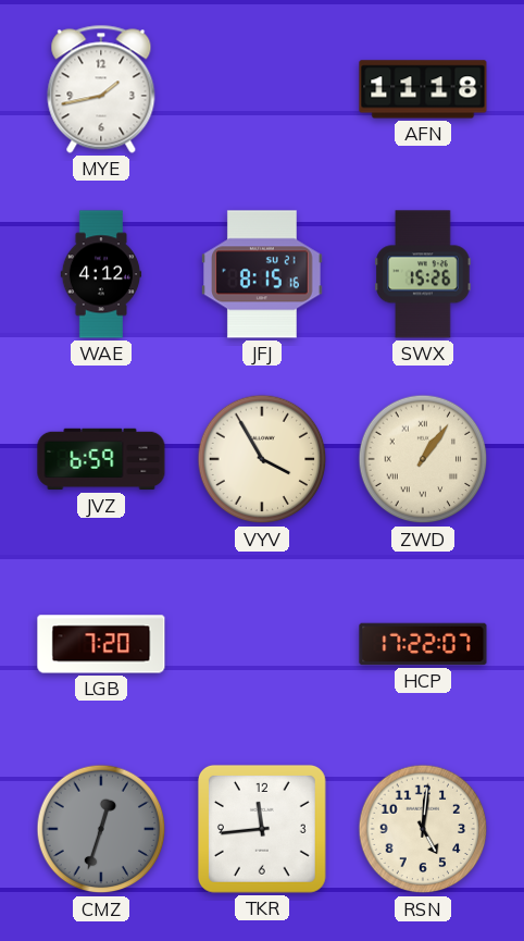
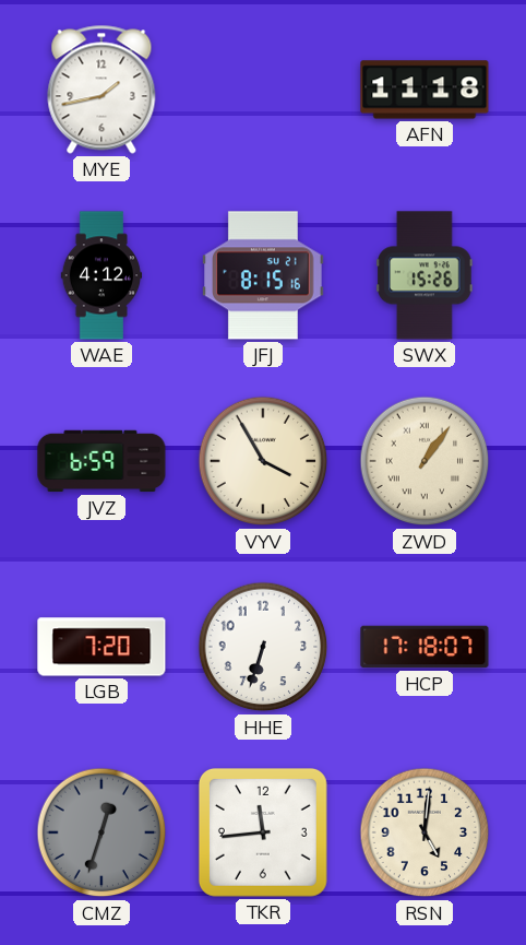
HHE: none -> 6:33 (263, 647)
HCP: 17:22 -> 17:18 (425, 647)
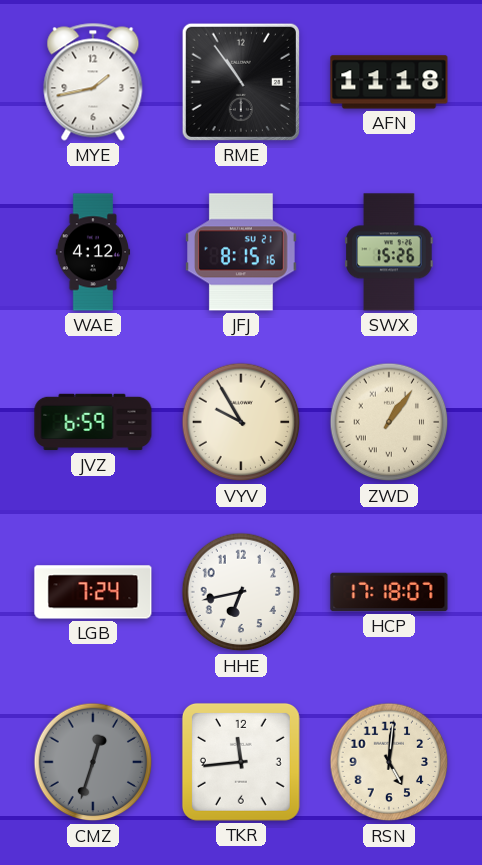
RME: none -> 10:54 (241, 82)
VYV: 3:55 -> 9:55 (241, 422)
LGB: 7:20 -> 7:24 (93, 592)
HHE: 6:33 -> 6:43 (241, 592)
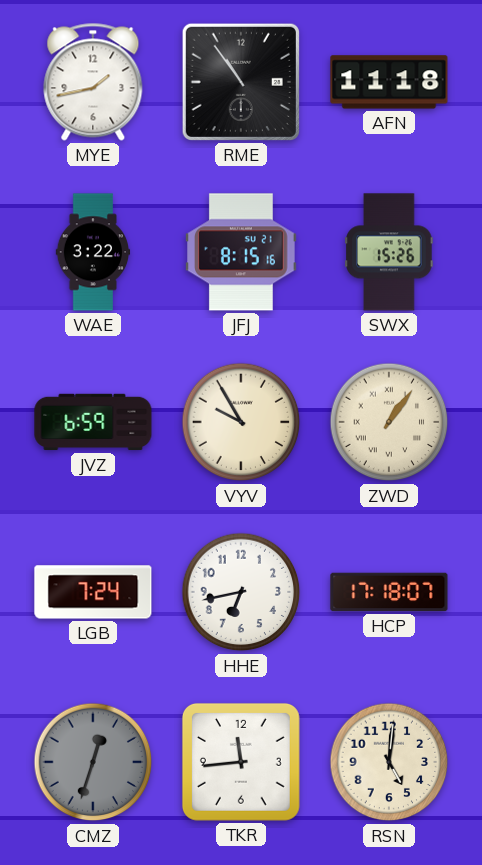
WAE: 4:12 -> 3:22 (93, 252)
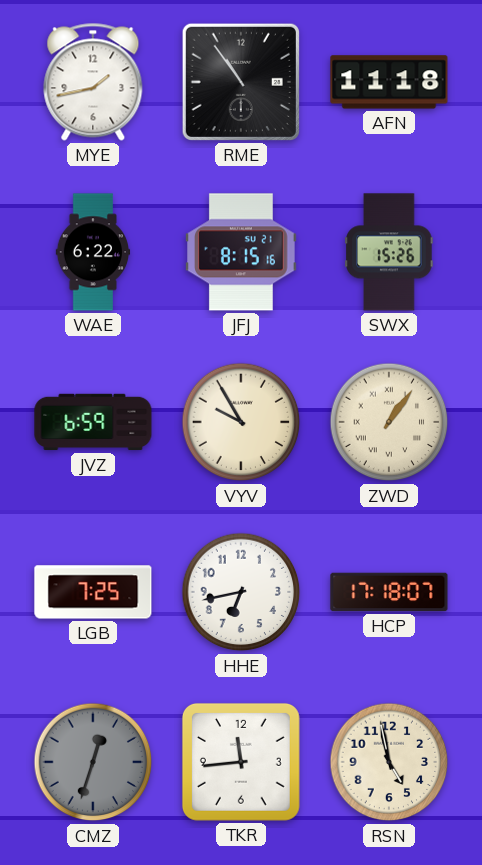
WAE: 3:22 -> 6:22 (93, 252)
LGB: 7:24 -> 7:25 (93, 592)
RSN: 5:01 -> 4:58 (389, 762)
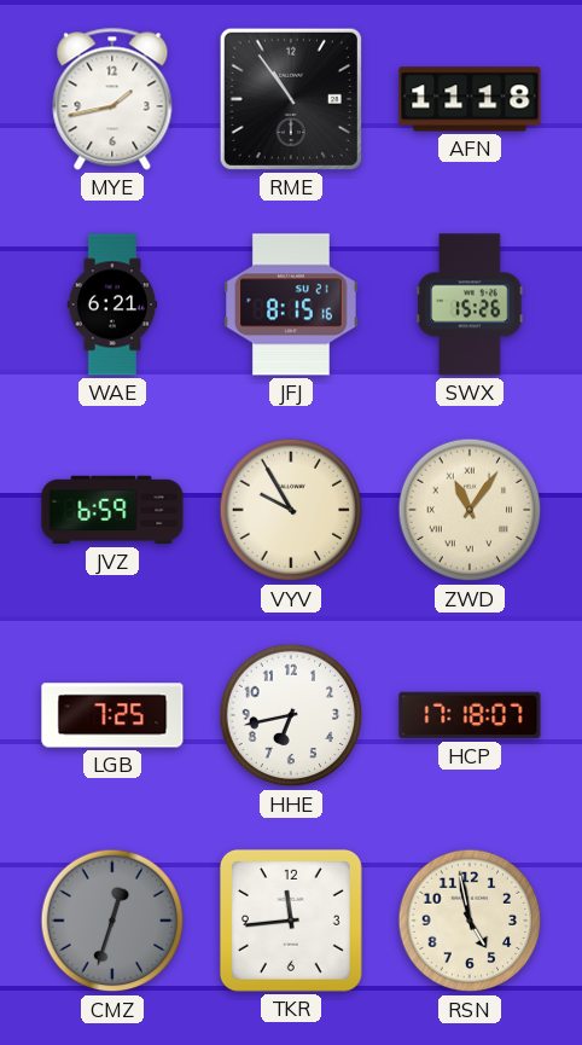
WAE: 6:22 -> 6:21 (112, 304)
ZWD: 1:06 -> 11:06 (470, 510)
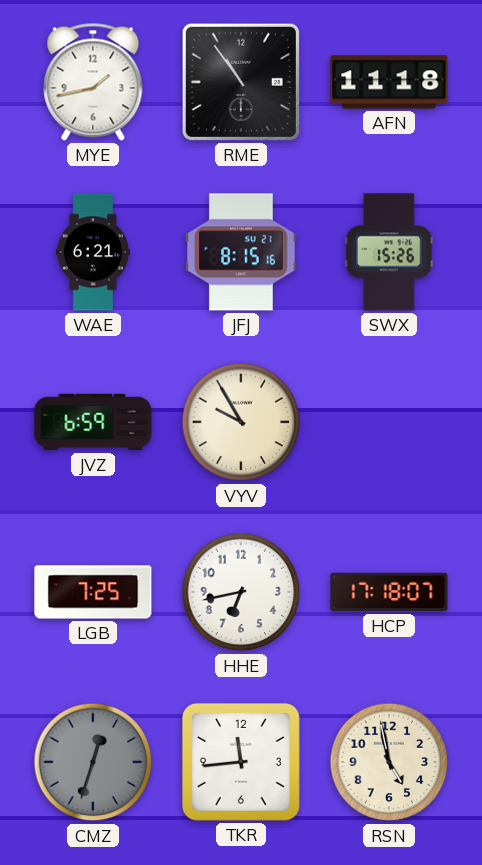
ZWD: 11:06 -> none (470, 510)
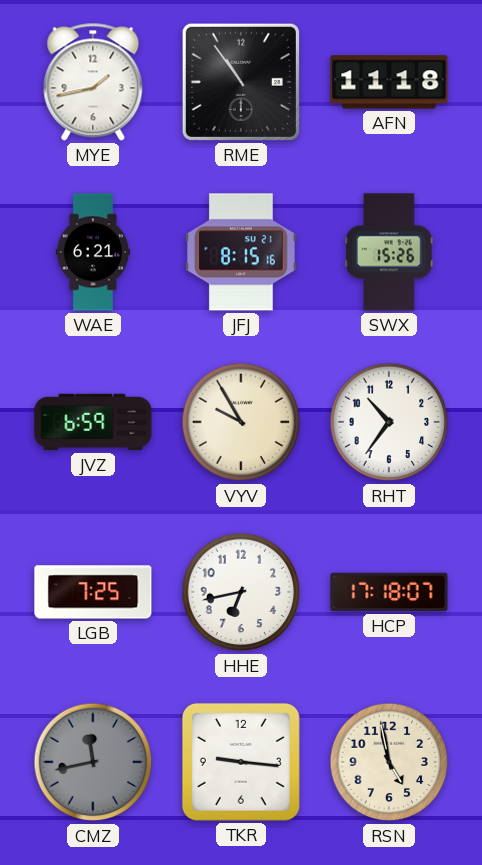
RHT: none -> 10:36 (389, 422)
CMZ: 12:33 -> 11:43 (93, 762)
TKR: 11:44 -> 9:16 (241, 762)
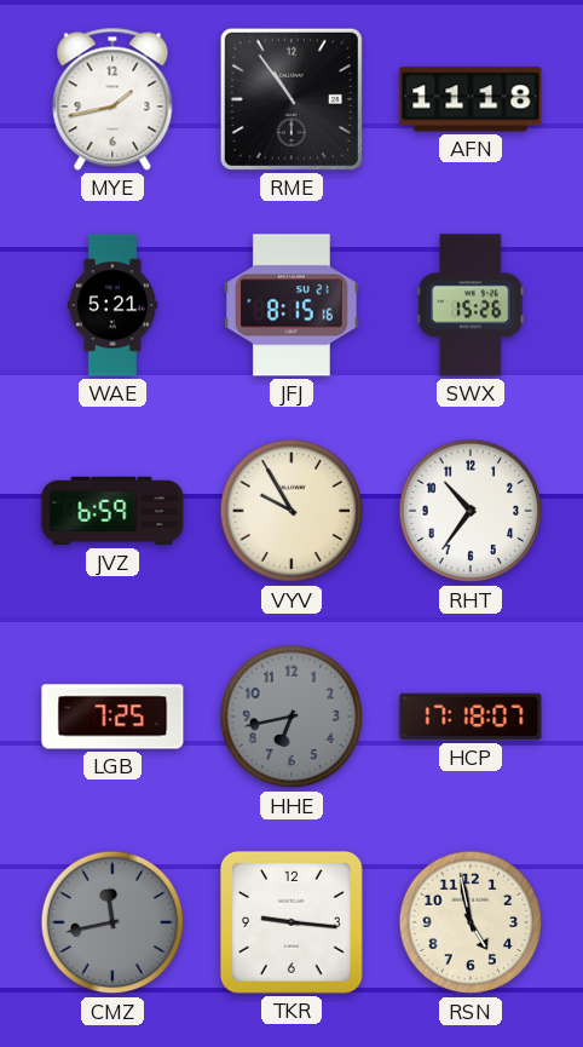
WAE: 6:21 -> 5:21 (112, 305)
HHE dial: white -> grey (291, 717)
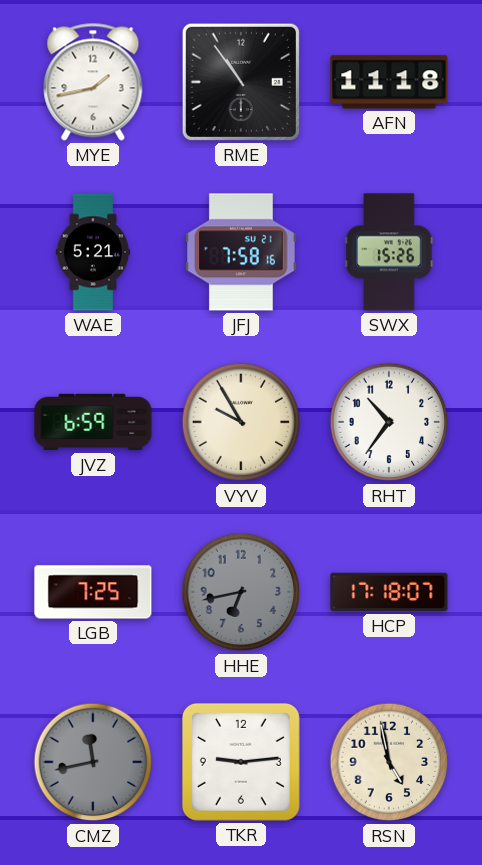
JFJ: 8:15 -> 7:58 (242, 252)
TKR: 9:16 -> 9:14 (241, 762)
